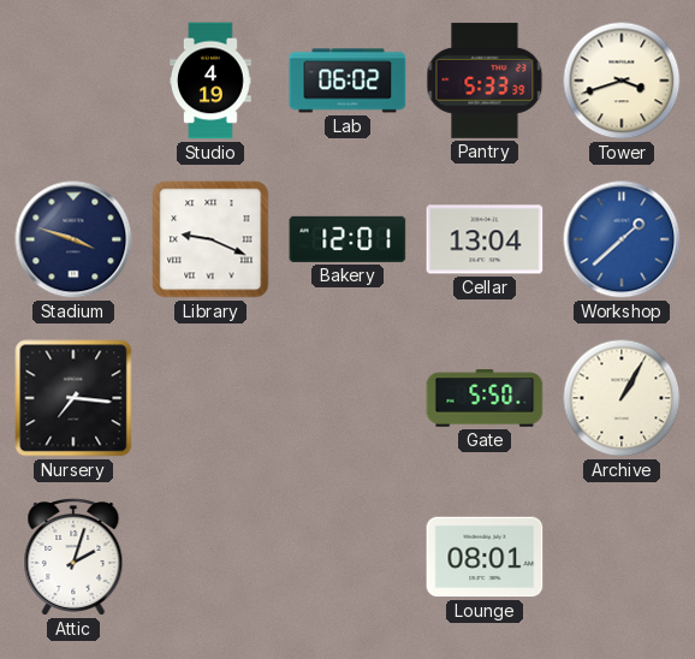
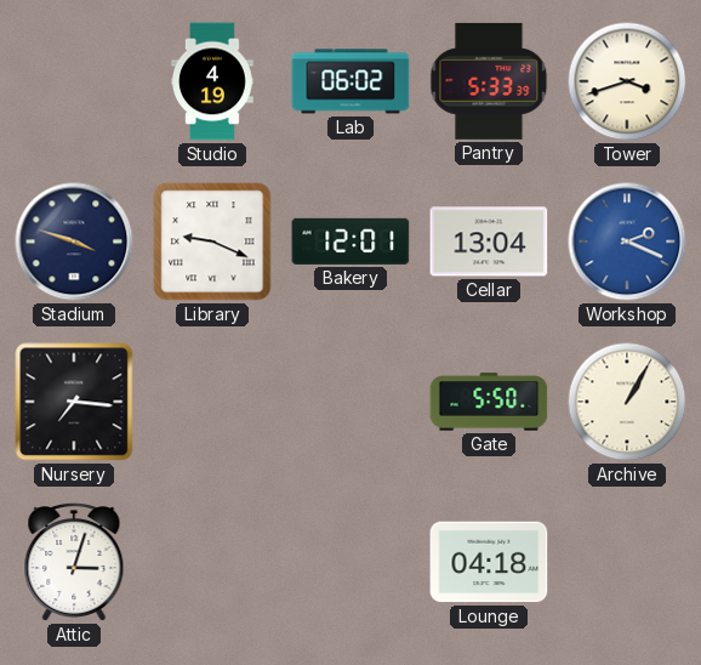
Workshop: 1:38 -> 2:19 (627, 241)
Attic: 2:03 -> 3:03 (74, 563)
Lounge: 08:01 -> 04:18 (489, 562)
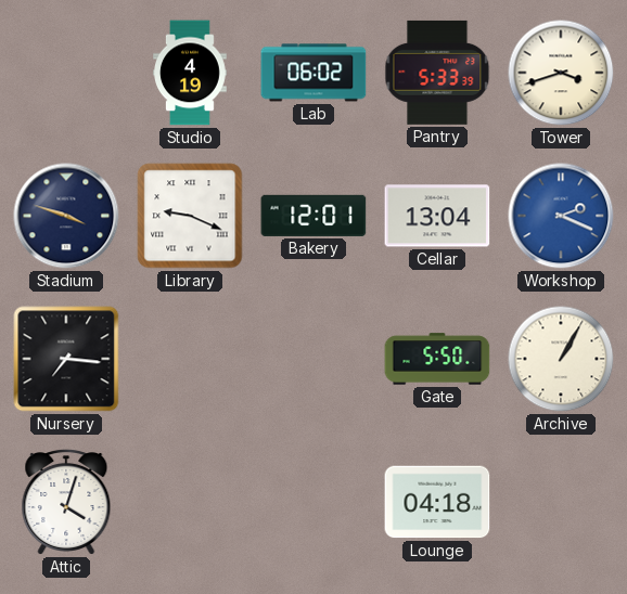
Attic: 3:03 -> 4:03 (66, 503)
